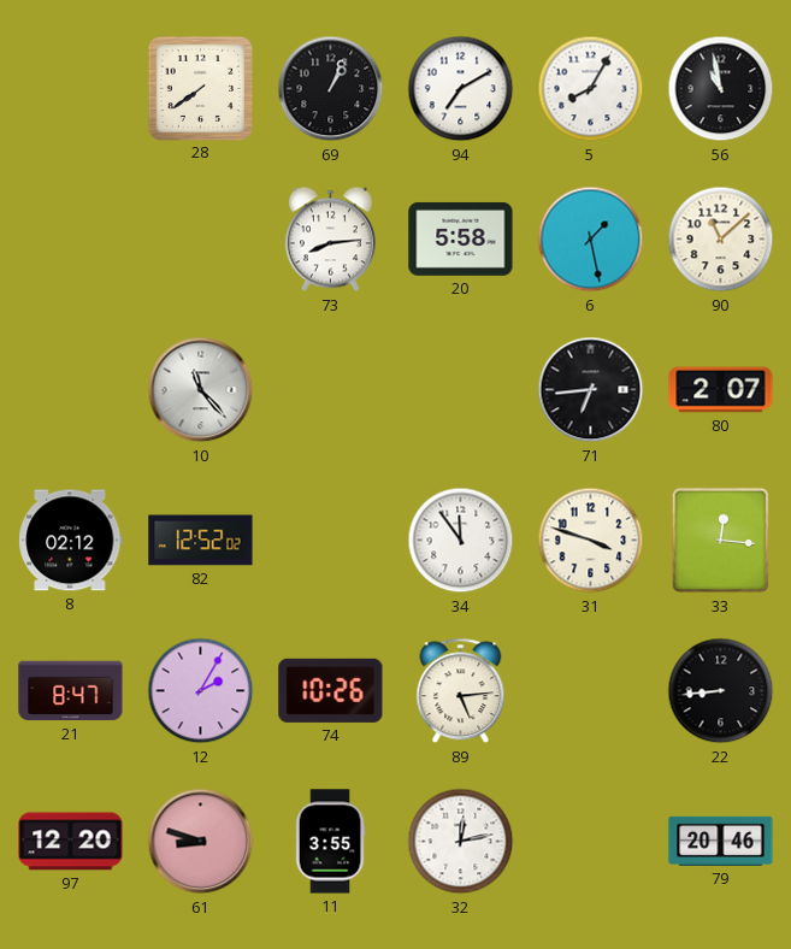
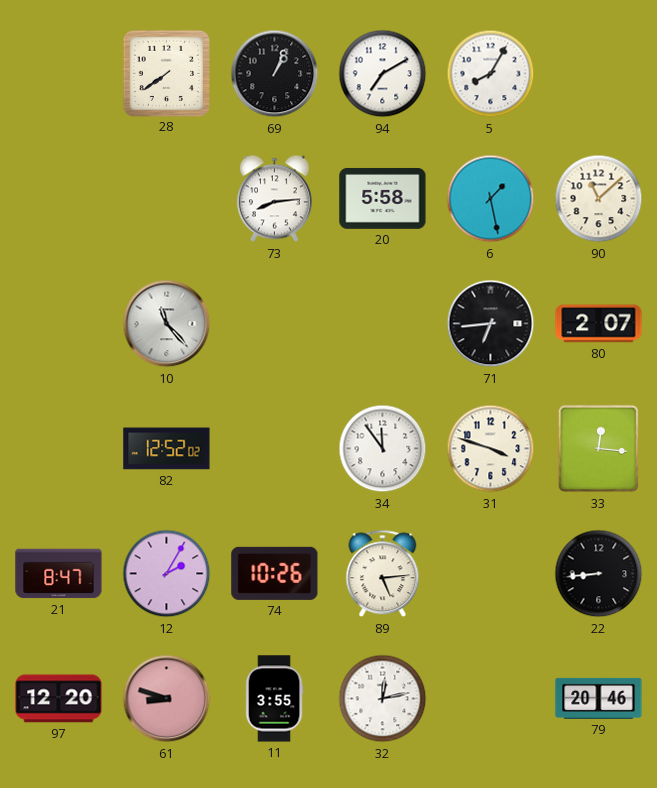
56: 10:58 -> none (721, 89)
8: 02:12 -> none (71, 541)
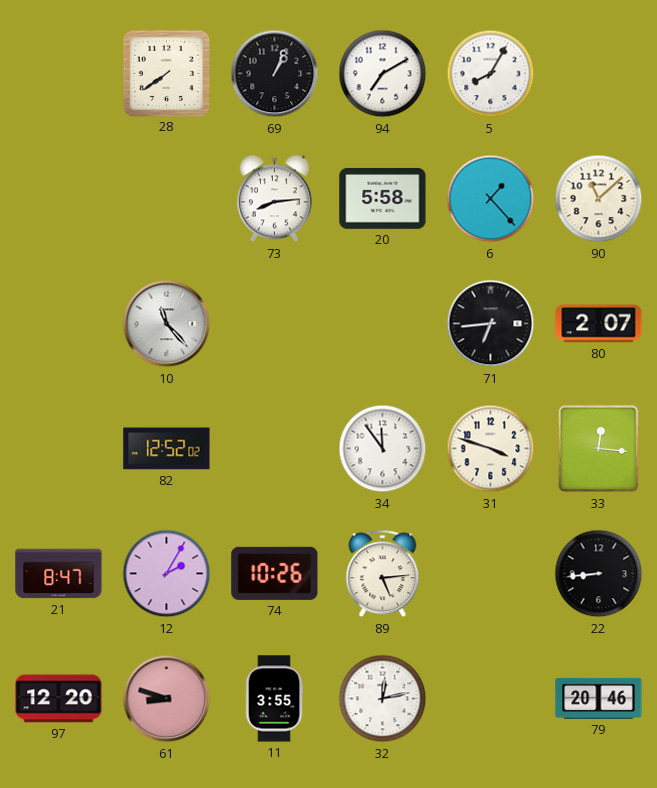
6: 1:28 -> 1:23 (491, 199)
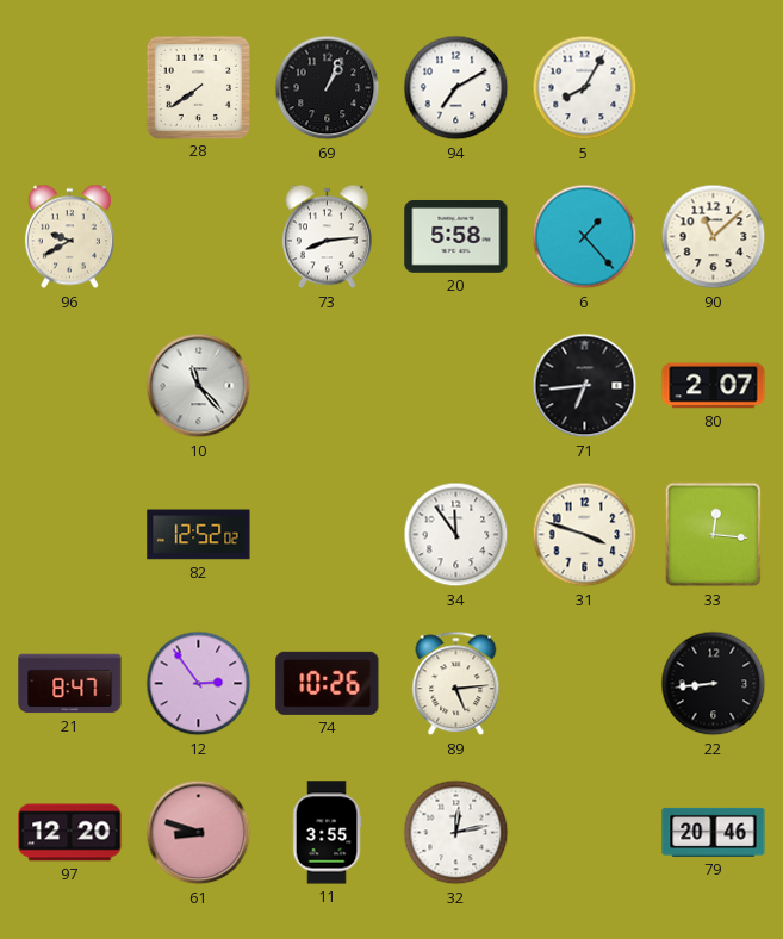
96: none -> 9:40 (69, 237)
12: 2:05 -> 2:54 (199, 684)
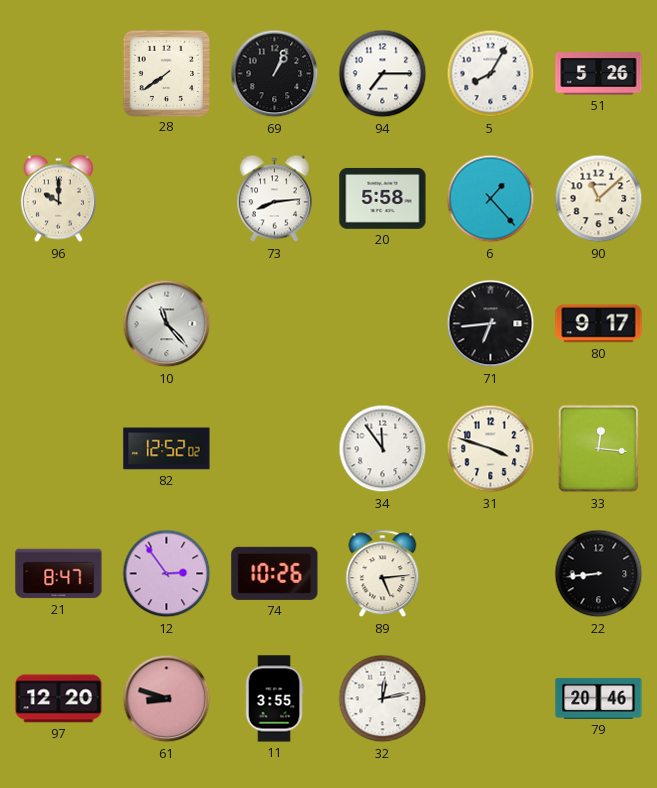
94: 7:10 -> 7:15 (383, 74)
51: none -> 5:26 (599, 74)
96: 9:40 -> 10:00 (58, 199)
80: 2:07 -> 9:17 (599, 324)
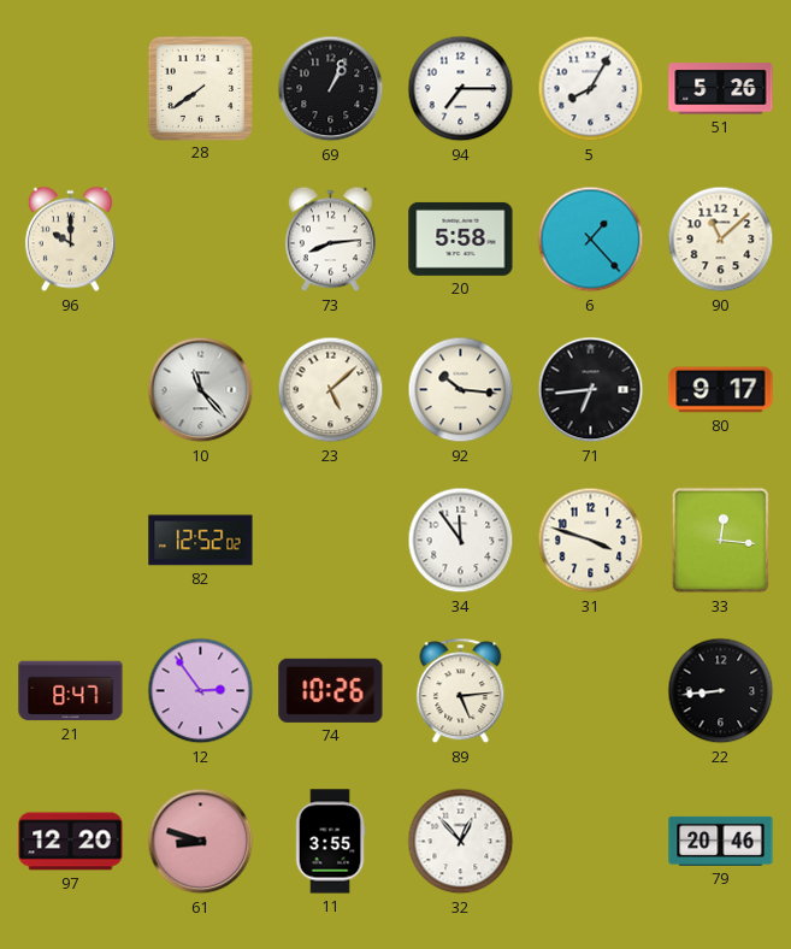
23: none -> 5:08 (331, 390)
92: none -> 10:16 (461, 390)
32: 12:13 -> 12:53 (461, 842)
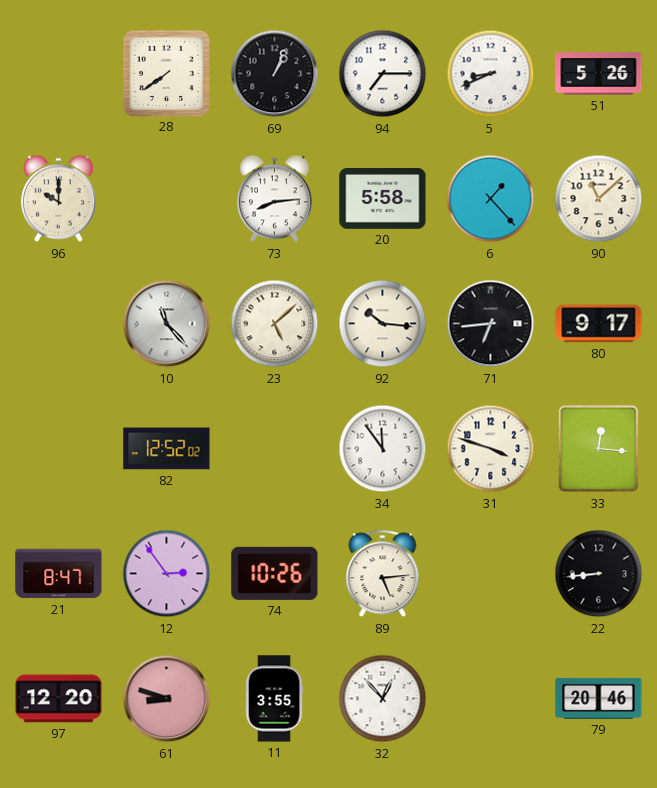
5: 8:05 -> 8:41 (491, 74)
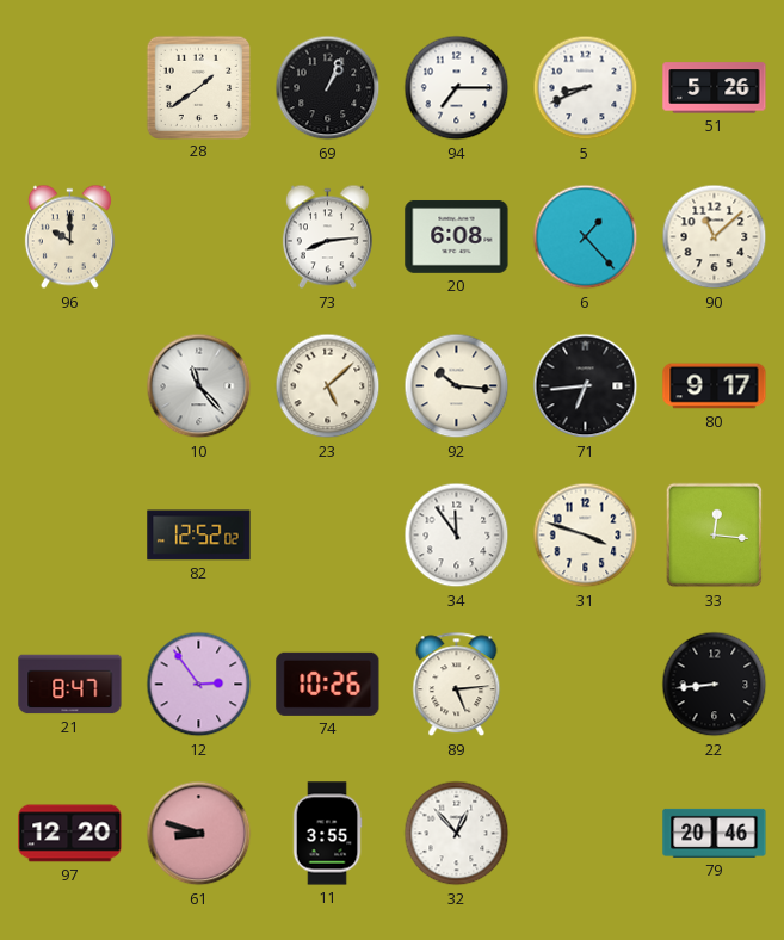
28: 7:39 -> 1:39 (198, 87)
20: 5:58 -> 6:08 (457, 236)
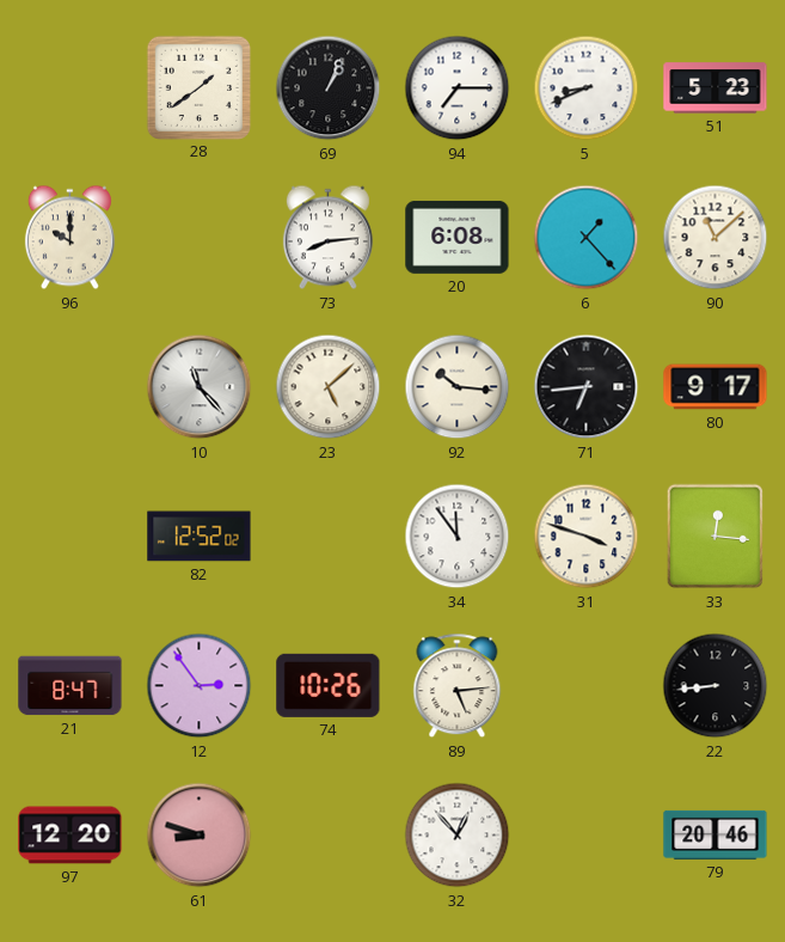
51: 5:26 -> 5:23 (716, 88)
11: 3:55 -> none (327, 834)
